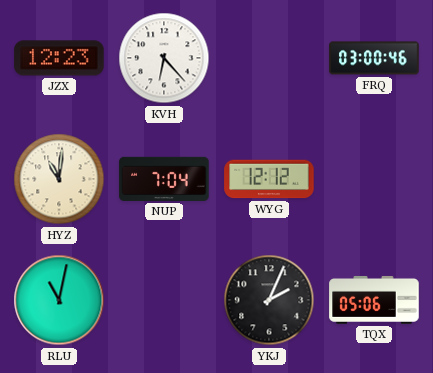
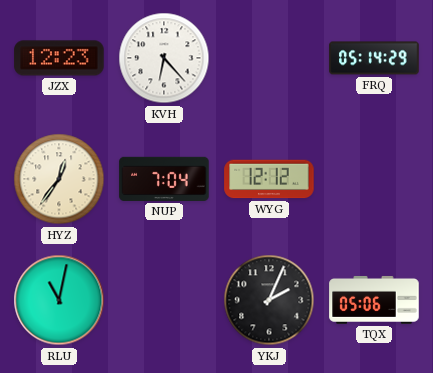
FRQ: 03:00 -> 05:14 (374, 58)
HYZ: 11:01 -> 12:36 (59, 179)
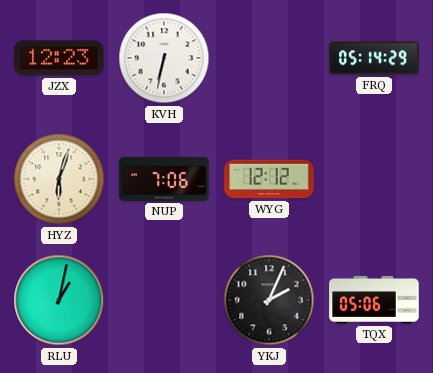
KVH: 6:23 -> 6:32 (164, 58)
HYZ: 12:36 -> 6:03 (59, 179)
NUP: 7:04 -> 7:06 (164, 179)
RLU: 11:02 -> 1:02 (59, 300)
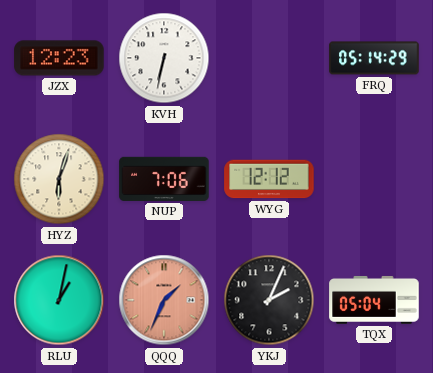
QQQ: none -> 1:34 (164, 300)
TQX: 05:06 -> 05:04 (374, 300)
